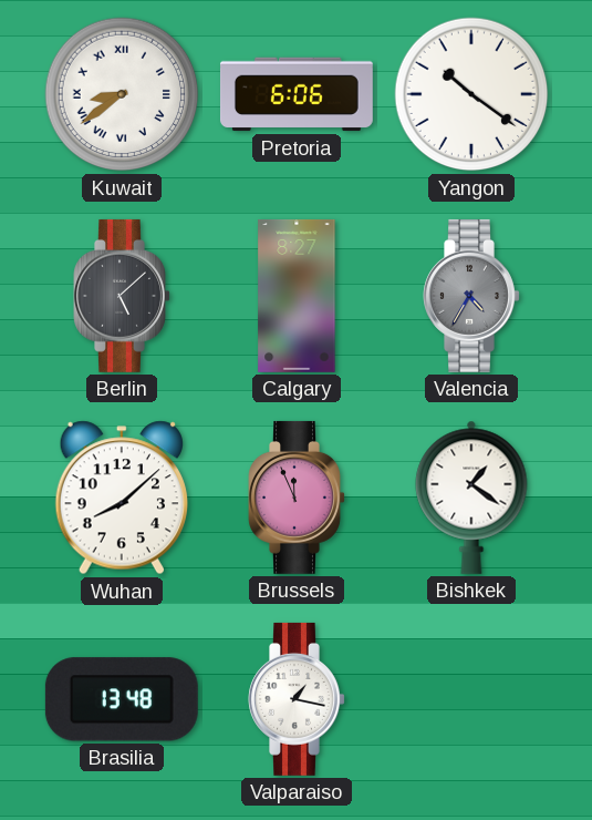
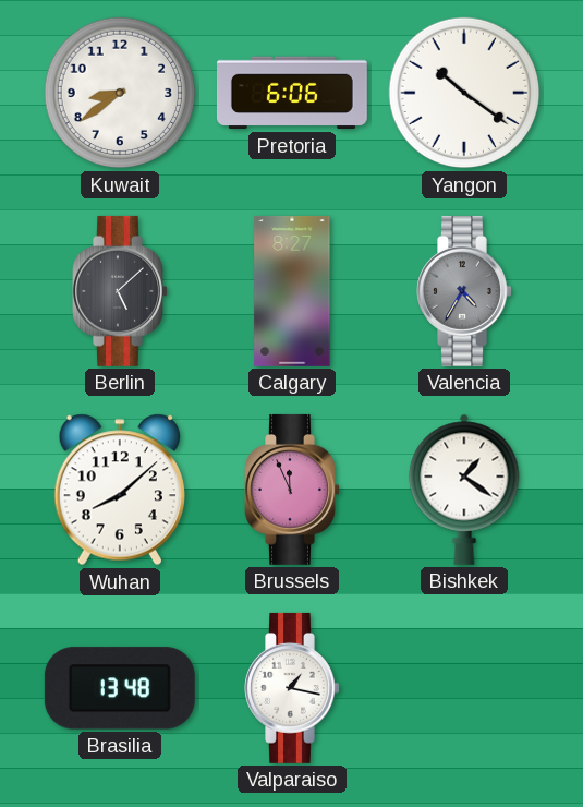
Kuwait numerals: Roman -> Arabic (120, 93)
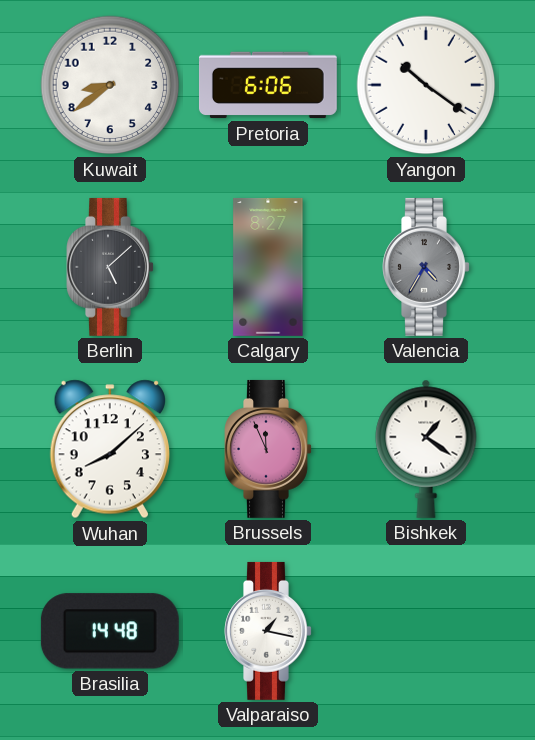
Brasilia: 13:48 -> 14:48 (110, 631)
